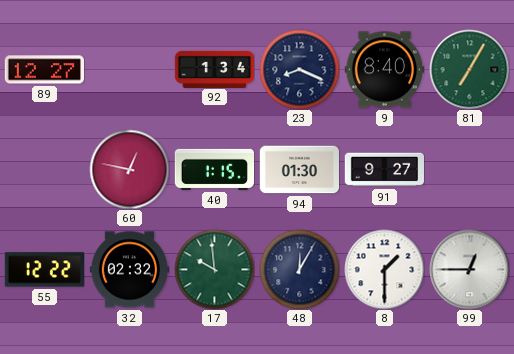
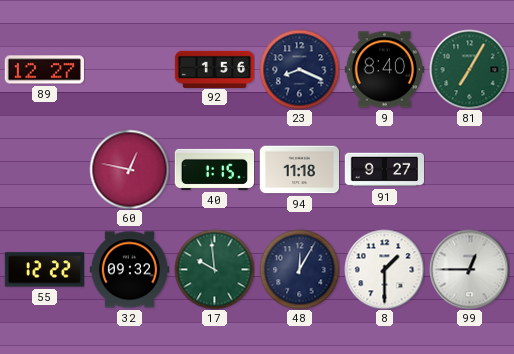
92: 1:34 -> 1:56 (214, 69)
94: 01:30 -> 11:18 (299, 170)
32: 02:32 -> 09:32 (129, 270)
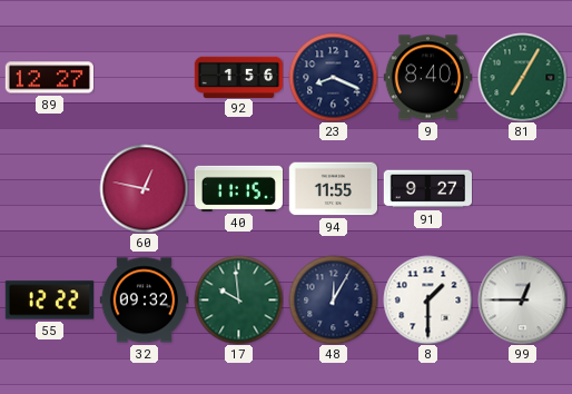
40: 1:15 -> 11:15 (238, 188)
94: 11:18 -> 11:55 (333, 189)
